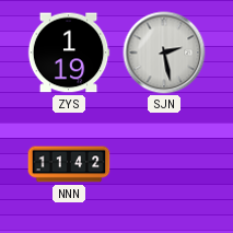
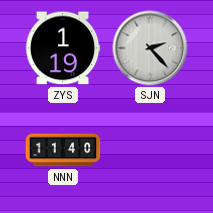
SJN: 2:28 -> 2:23 (150, 48)
NNN: 11:42 -> 11:40 (63, 150)
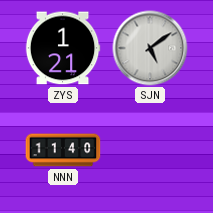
ZYS: 1:19 -> 1:21 (63, 48)
SJN: 2:23 -> 5:09 (150, 48)
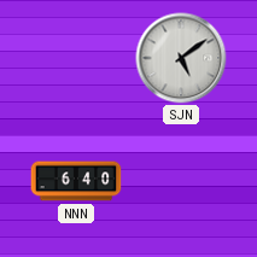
ZYS: 1:21 -> none (63, 48)
NNN: 11:40 -> 6:40 (76, 181)
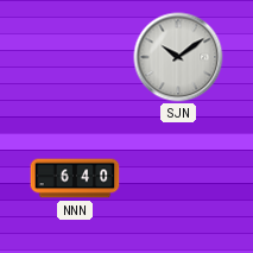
SJN: 5:09 -> 10:09 (178, 57)
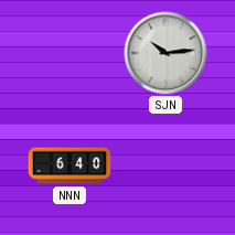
SJN: 10:09 -> 10:14 (165, 53)
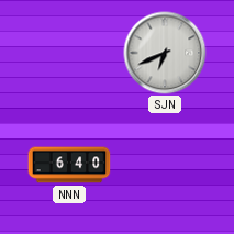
SJN: 10:14 -> 6:41 (165, 53)
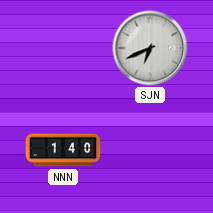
NNN: 6:40 -> 1:40 (63, 150)
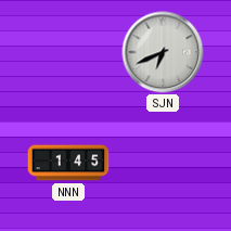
NNN: 1:40 -> 1:45 (68, 163)
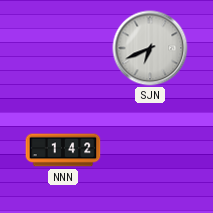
NNN: 1:45 -> 1:42 (63, 150)
